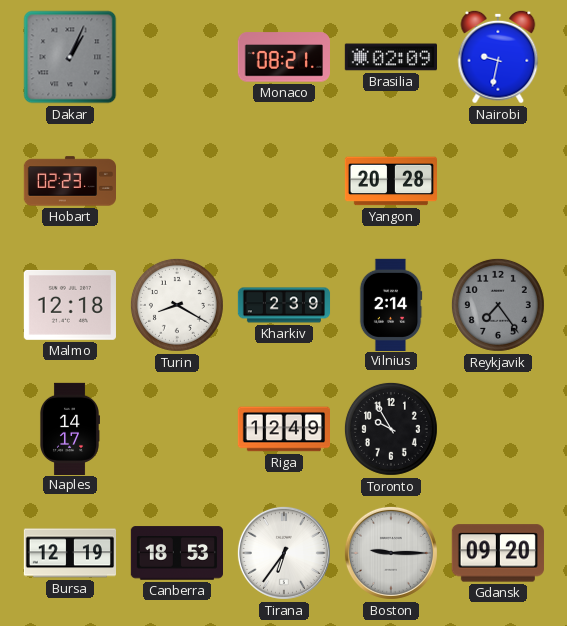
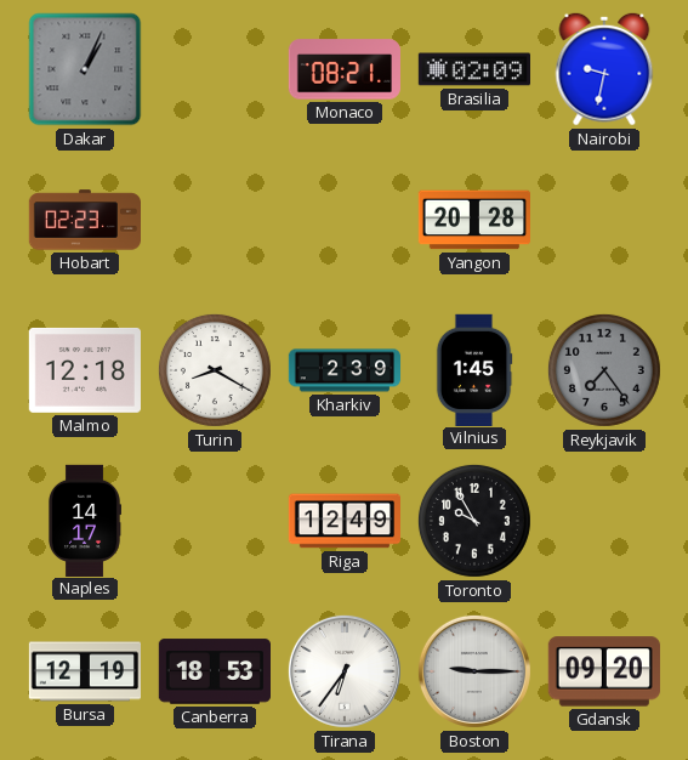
Vilnius: 2:14 -> 1:45 (474, 369)
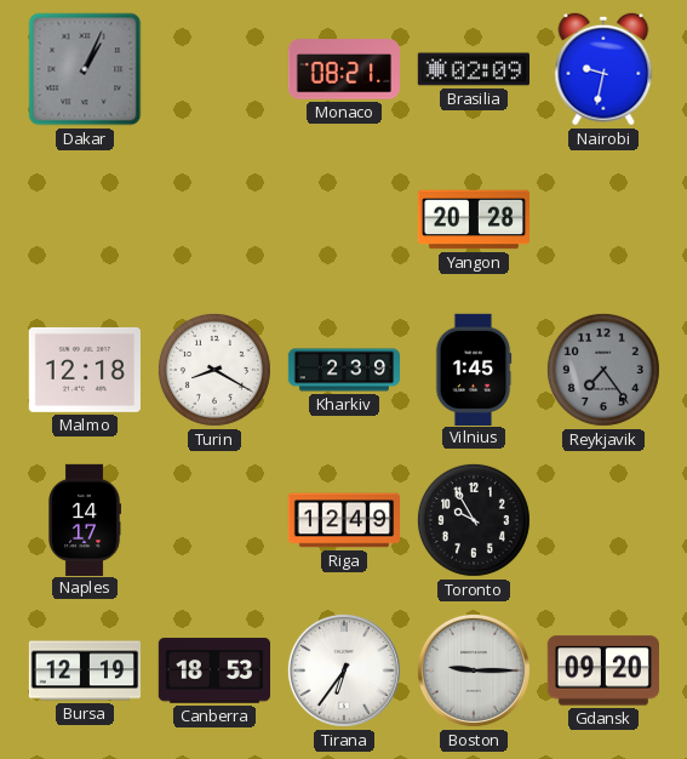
Hobart: 02:23 -> none (84, 220)
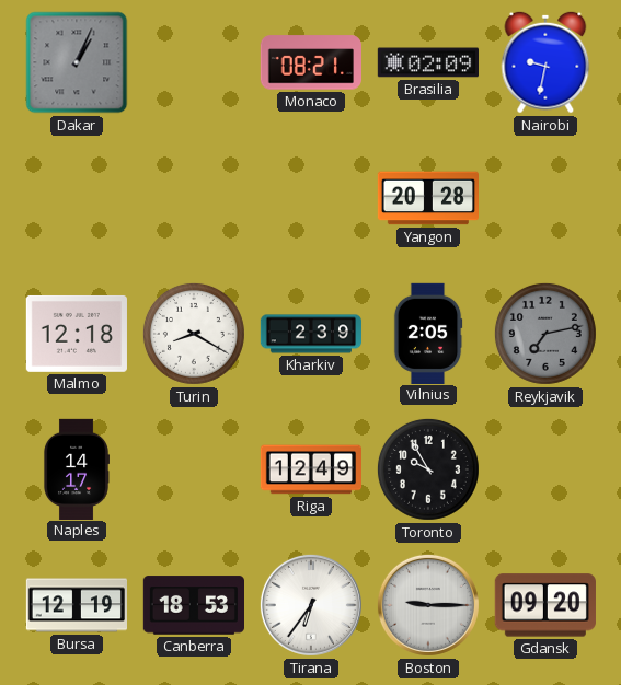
Vilnius: 1:45 -> 2:05 (428, 333)
Reykjavik: 7:24 -> 7:13 (545, 334)
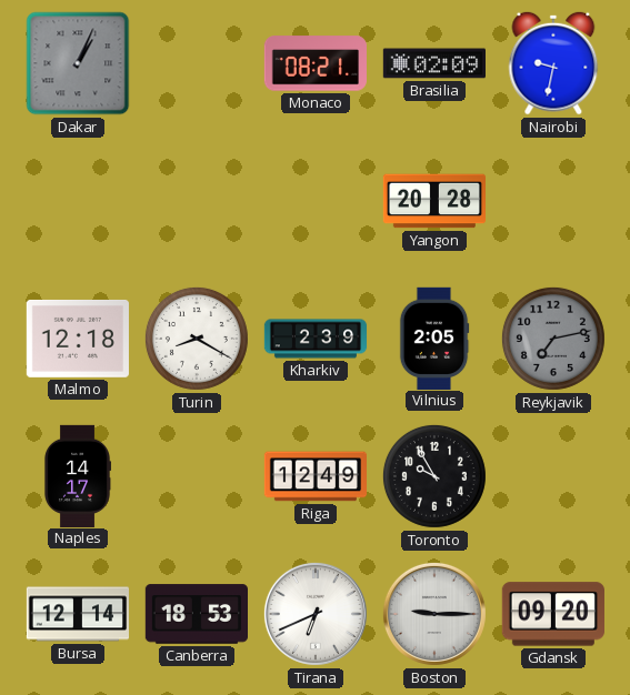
Bursa: 12:19 -> 12:14 (77, 614)
Tirana: 6:36 -> 6:41 (316, 614)
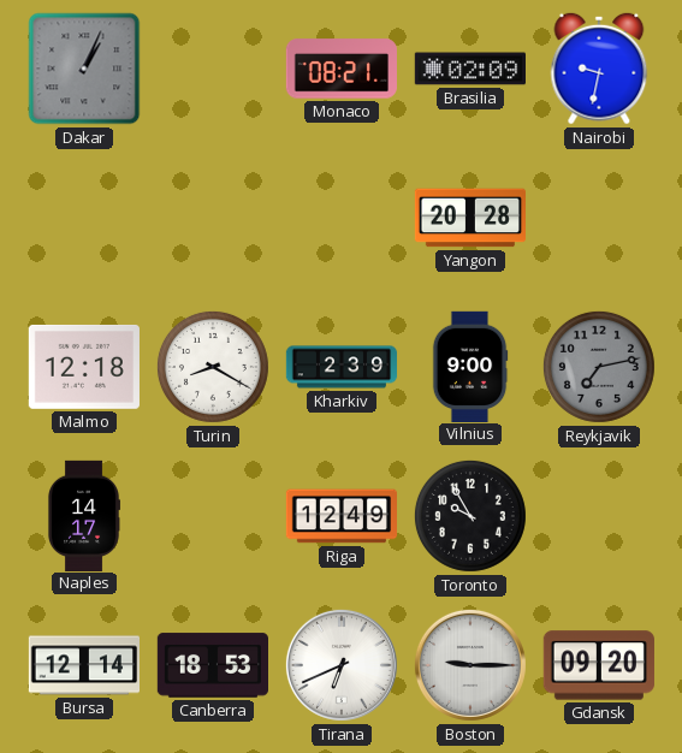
Vilnius: 2:05 -> 9:00 (470, 366)
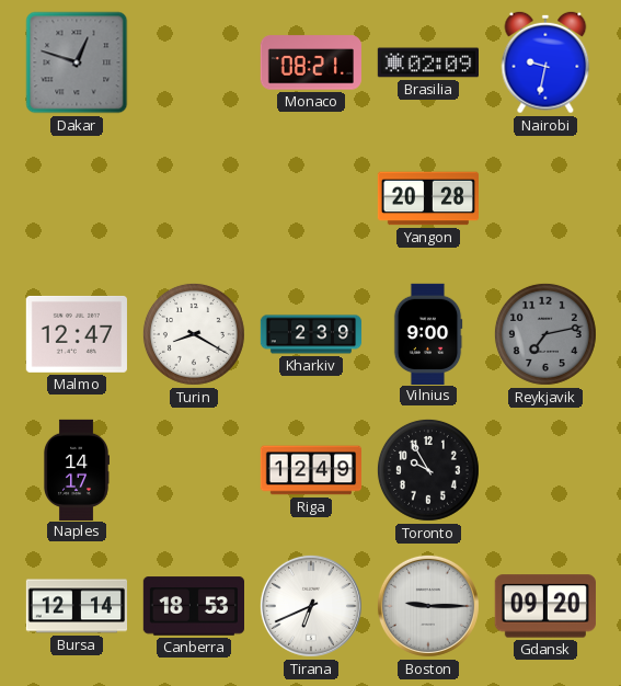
Dakar: 1:04 -> 12:48 (77, 62)
Malmo: 12:18 -> 12:47 (77, 334)
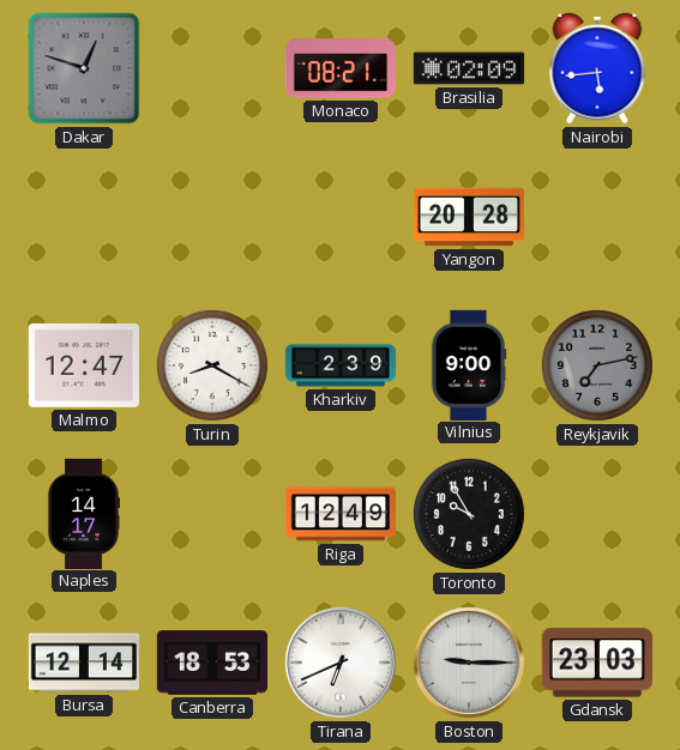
Nairobi: 9:32 -> 5:44 (597, 68)
Gdansk: 09:20 -> 23:03 (597, 663)
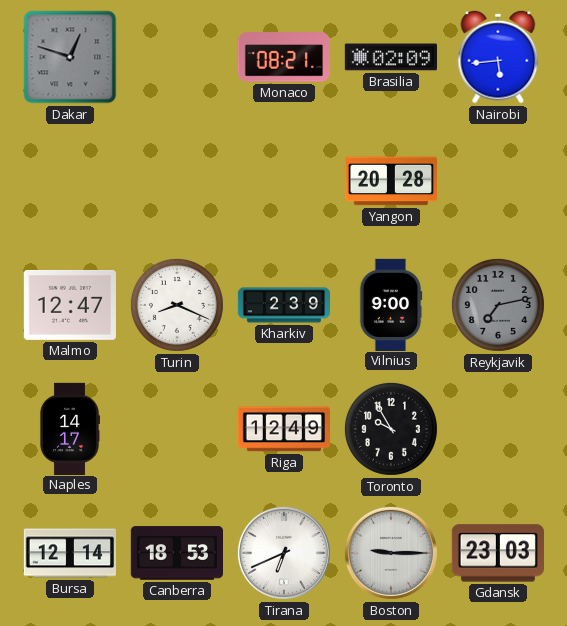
Turin: 8:20 -> 8:19 (177, 305)
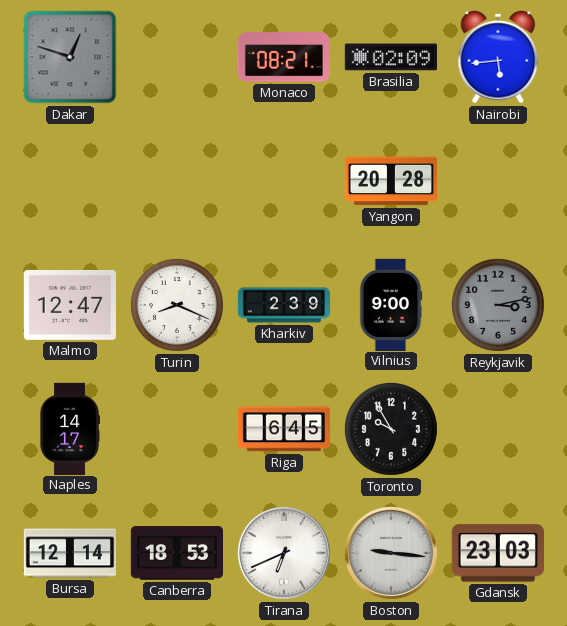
Reykjavik: 7:13 -> 3:13 (498, 305)
Riga: 12:49 -> 6:45 (283, 429)
Boston: 9:15 -> 9:16 (391, 553)
